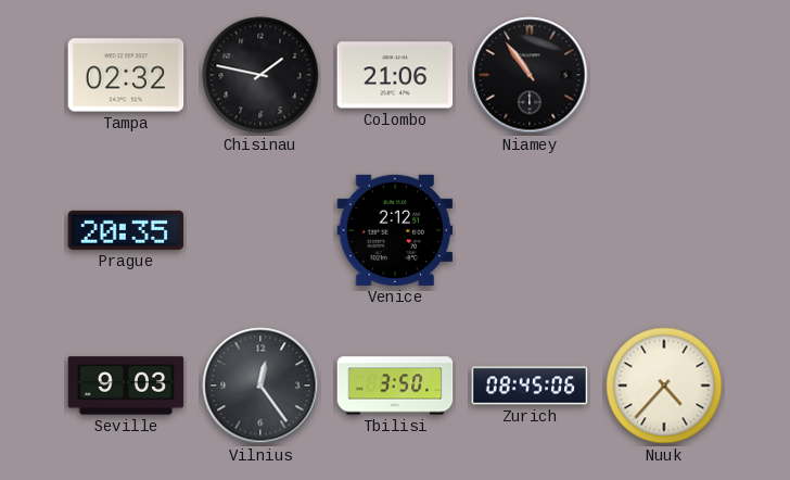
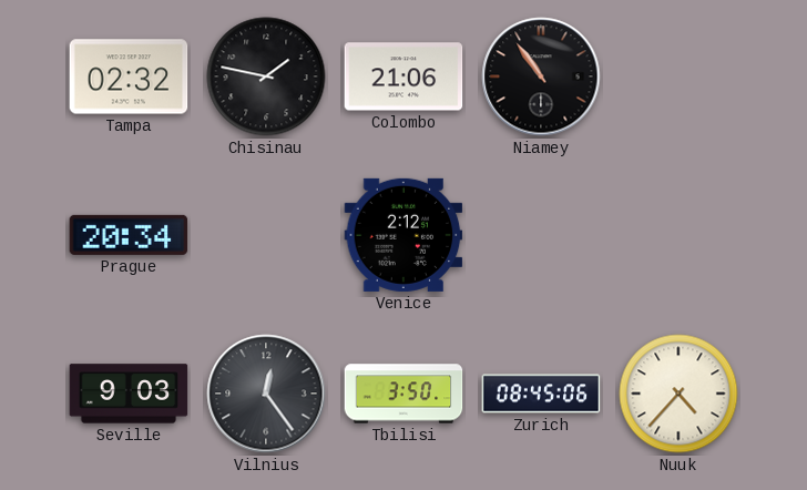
Prague: 20:35 -> 20:34 (129, 235)
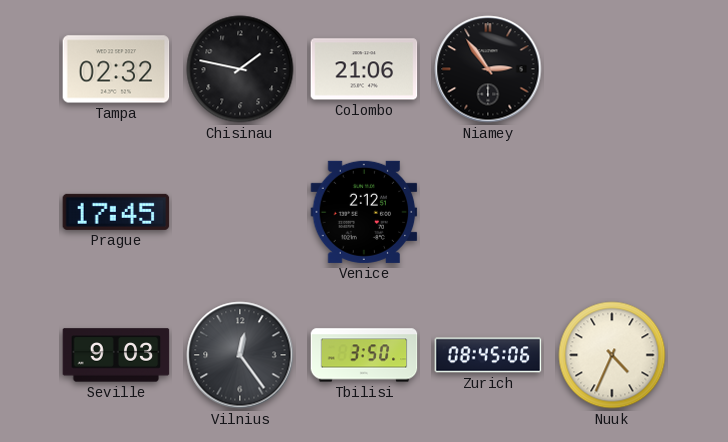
Niamey: 10:54 -> 2:54 (488, 69)
Prague: 20:34 -> 17:45 (116, 212)
Nuuk: 4:37 -> 4:34 (612, 355)
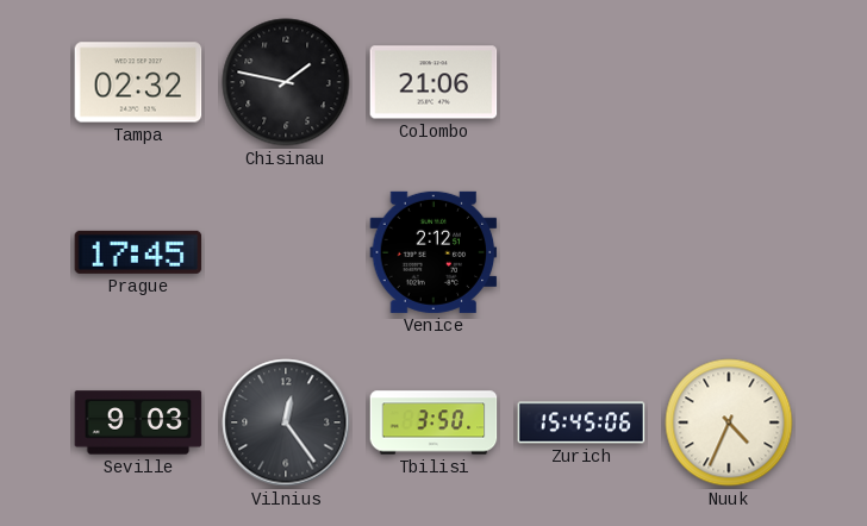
Niamey: 2:54 -> none (488, 69)
Zurich: 08:45 -> 15:45 (581, 422)
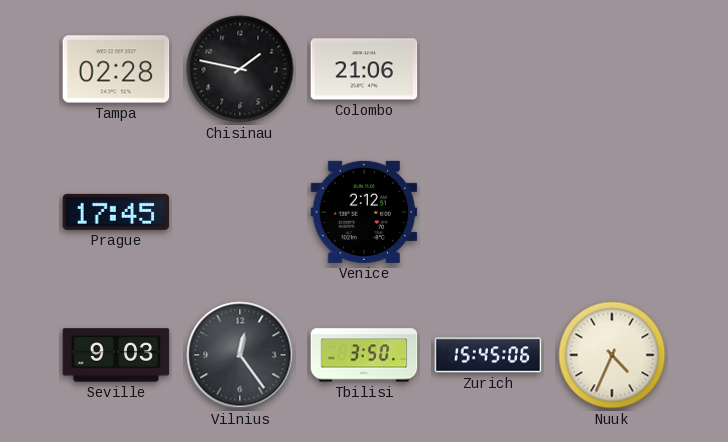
Tampa: 02:32 -> 02:28 (116, 69)
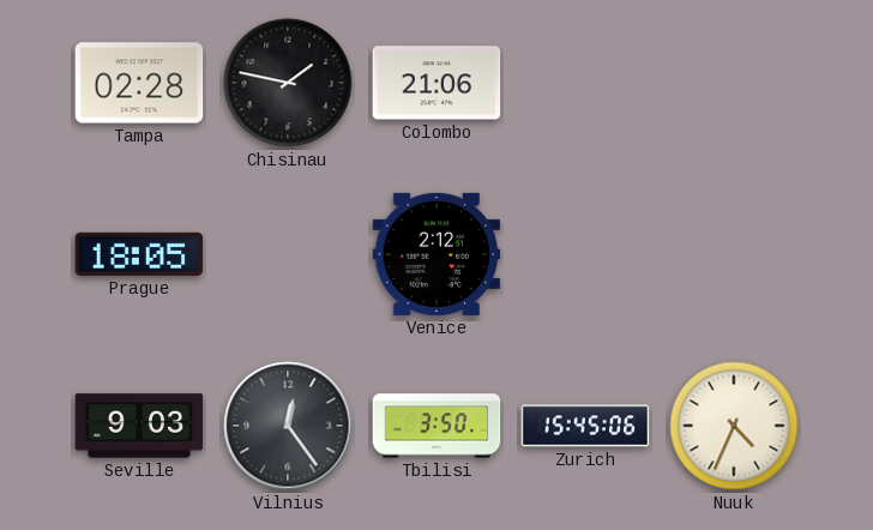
Prague: 17:45 -> 18:05 (139, 254)
